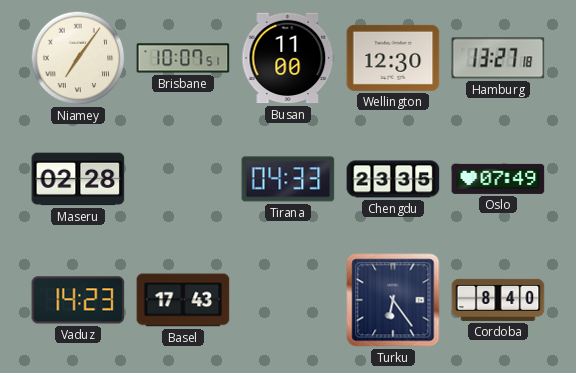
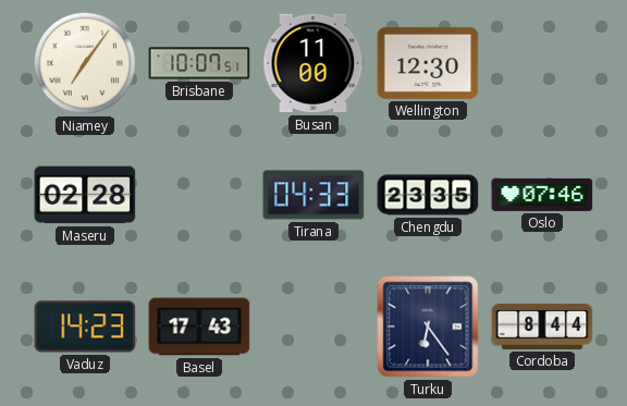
Hamburg: 13:27 -> none (498, 58)
Oslo: 07:49 -> 07:46 (542, 195)
Cordoba: 8:40 -> 8:44 (542, 327)
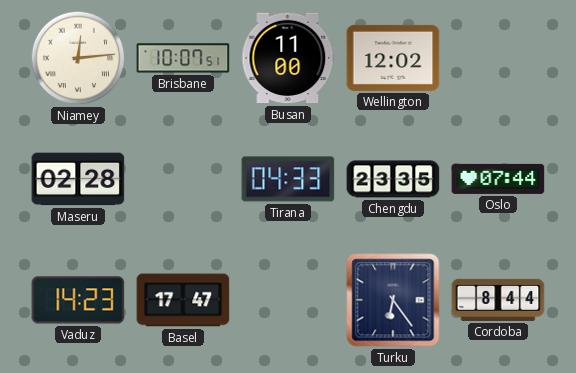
Niamey: 7:06 -> 12:14 (78, 58)
Wellington: 12:30 -> 12:02 (393, 58)
Oslo: 07:46 -> 07:44 (498, 179)
Basel: 17:43 -> 17:47 (183, 300)
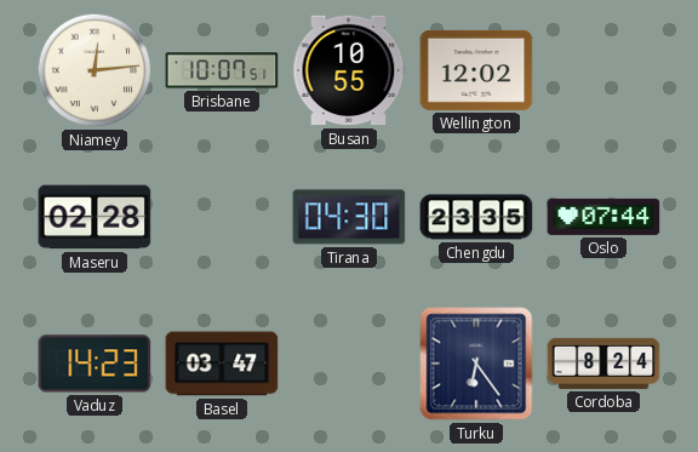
Busan: 11:00 -> 10:55 (349, 70)
Tirana: 04:33 -> 04:30 (349, 217)
Basel: 17:47 -> 03:47 (222, 364)
Cordoba: 8:44 -> 8:24 (603, 364)
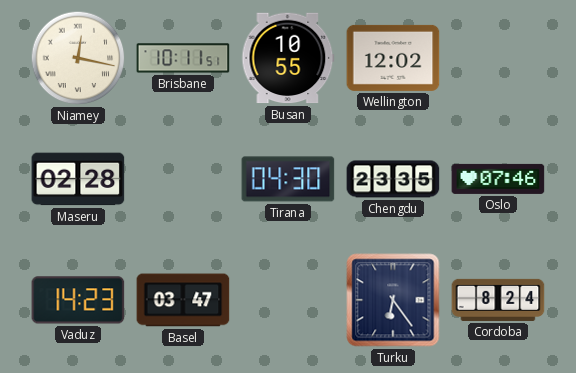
Niamey: 12:14 -> 12:17 (78, 58)
Brisbane: 10:07 -> 10:11 (183, 58)
Oslo: 07:44 -> 07:46 (498, 179)
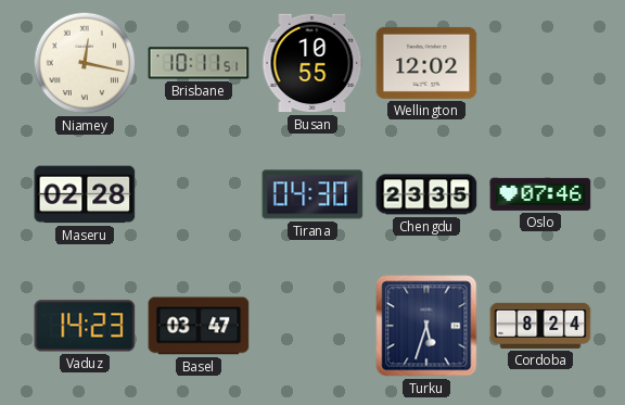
Turku: 6:24 -> 5:33 (426, 326)
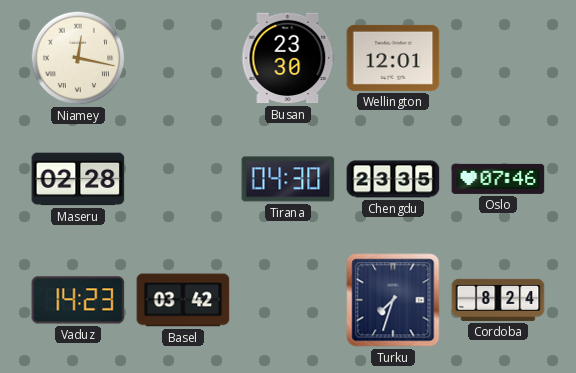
Brisbane: 10:11 -> none (199, 63)
Busan: 10:55 -> 23:30 (288, 58)
Wellington: 12:02 -> 12:01 (393, 58)
Basel: 03:47 -> 03:42 (183, 300)
Turku: 5:33 -> 7:33 (393, 300)
